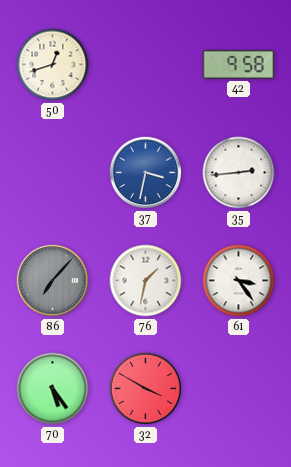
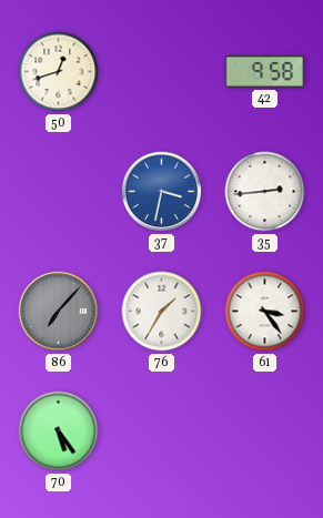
76: 1:32 -> 1:35 (162, 312)
32: 3:50 -> none (146, 389)
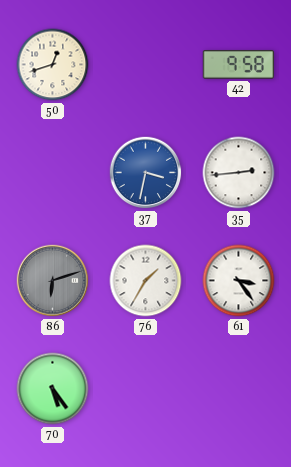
86: 7:07 -> 6:12 (53, 281)
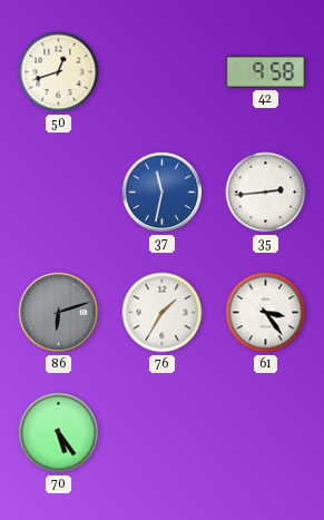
37: 3:32 -> 11:32 (163, 193)
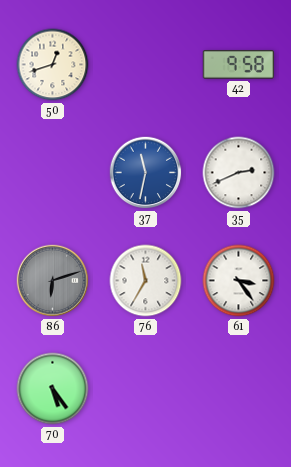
35: 2:44 -> 2:41 (239, 173)
76: 1:35 -> 11:35 (146, 281)
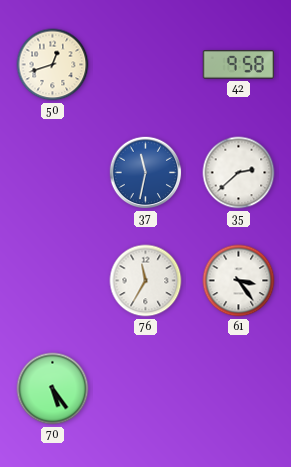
35: 2:41 -> 2:38 (239, 173)
86: 6:12 -> none (53, 281)
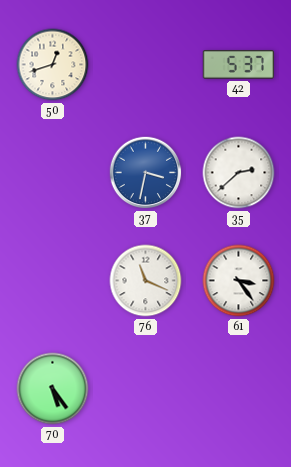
42: 9:58 -> 5:37 (238, 65)
37: 11:32 -> 3:32 (146, 173)
76: 11:35 -> 11:19 (146, 281)
